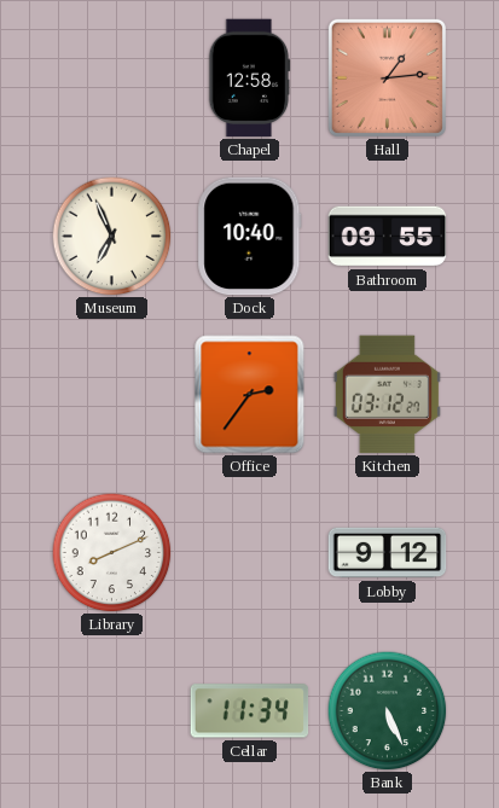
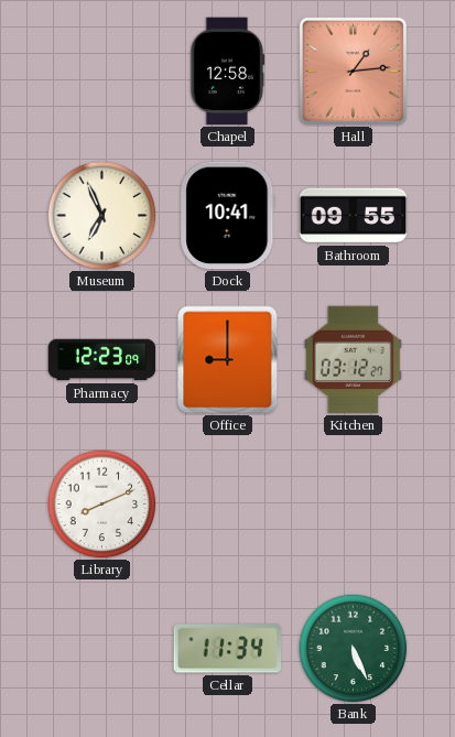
Dock: 10:40 -> 10:41 (228, 216)
Pharmacy: none -> 12:23 (102, 360)
Office: 2:36 -> 9:00 (228, 360)
Lobby: 9:12 -> none (388, 553)
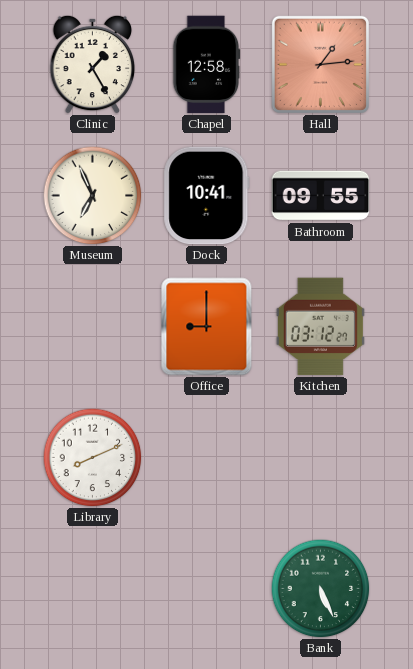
Clinic: none -> 1:25 (93, 64)
Pharmacy: 12:23 -> none (102, 360)
Cellar: 11:34 -> none (228, 649)
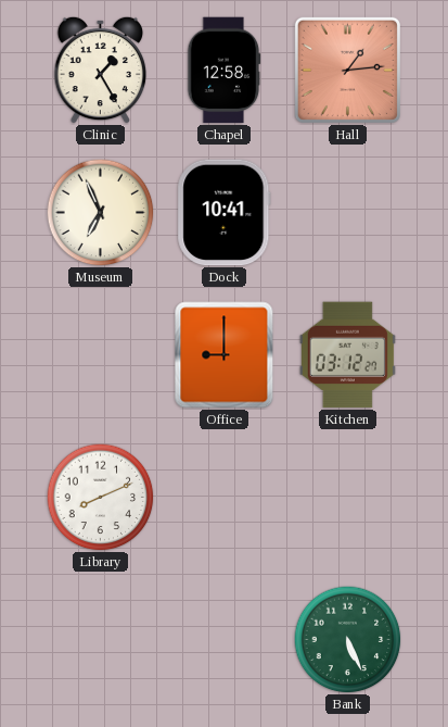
Bathroom: 09:55 -> none (321, 196)
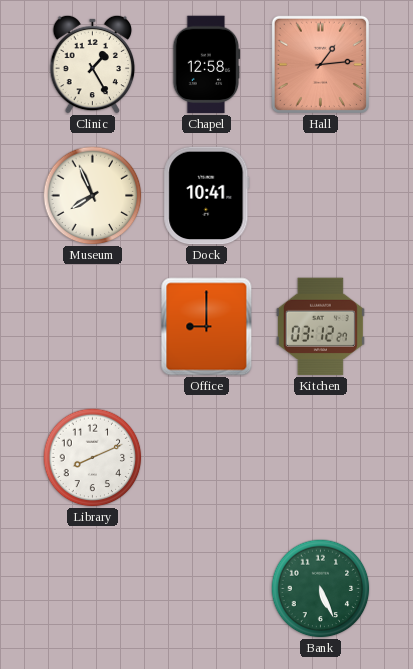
Museum: 6:56 -> 7:56 (93, 196)
